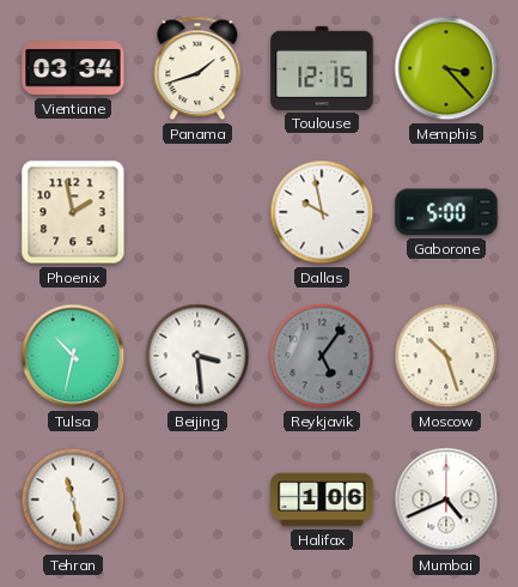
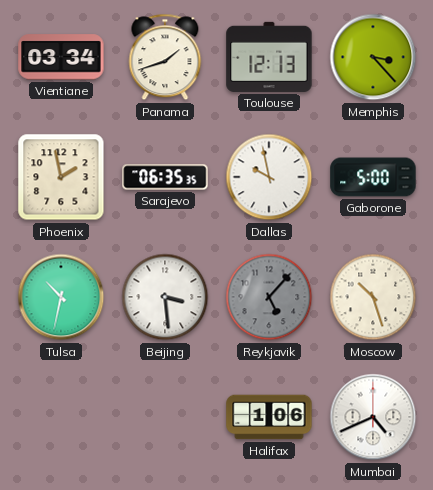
Toulouse: 12:15 -> 12:13 (269, 57)
Sarajevo: none -> 06:35 (165, 177)
Reykjavik: 5:06 -> 5:07 (269, 297)
Tehran: 11:28 -> none (73, 500)
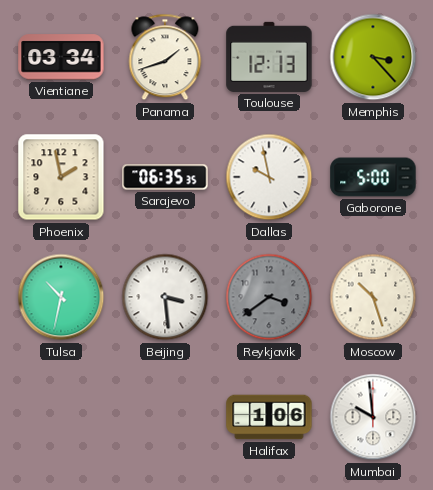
Reykjavik: 5:07 -> 3:39 (269, 297)
Mumbai: 4:41 -> 9:59 (373, 417)
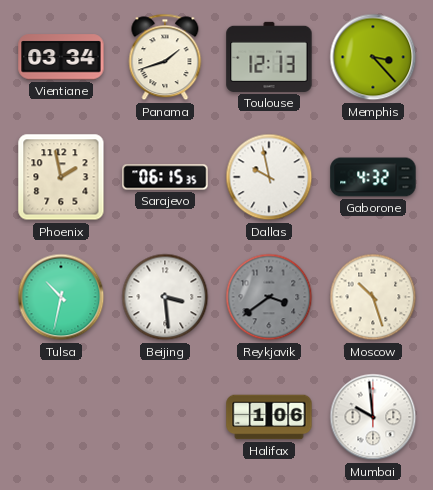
Sarajevo: 06:35 -> 06:15 (165, 177)
Gaborone: 5:00 -> 4:32 (373, 177)
